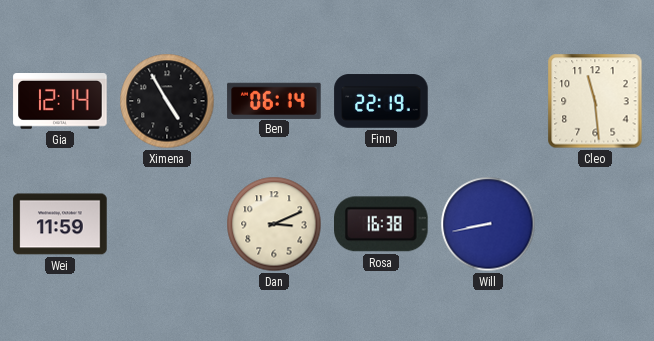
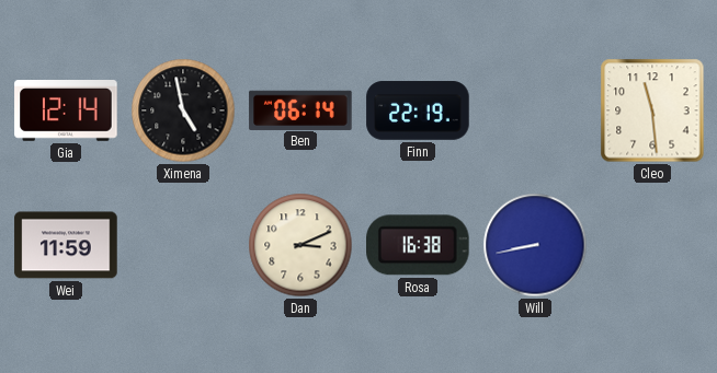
Ximena: 4:55 -> 4:58 (183, 110)
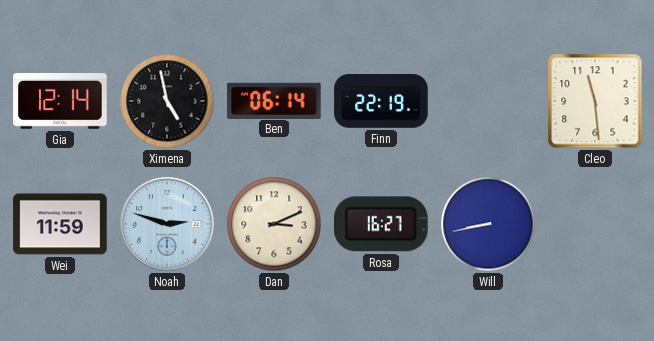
Noah: none -> 2:48 (167, 224)
Rosa: 16:38 -> 16:27 (382, 224)
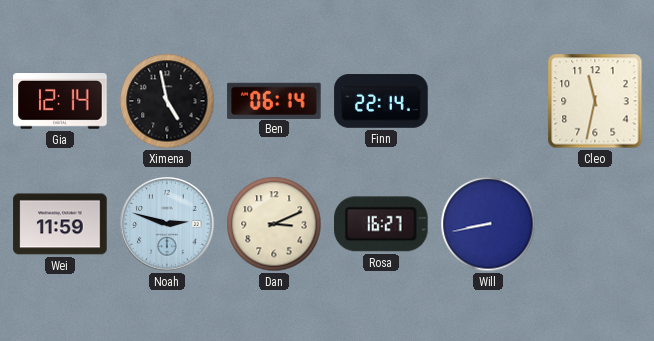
Finn: 22:19 -> 22:14 (381, 101)
Cleo: 11:29 -> 11:32 (595, 101)
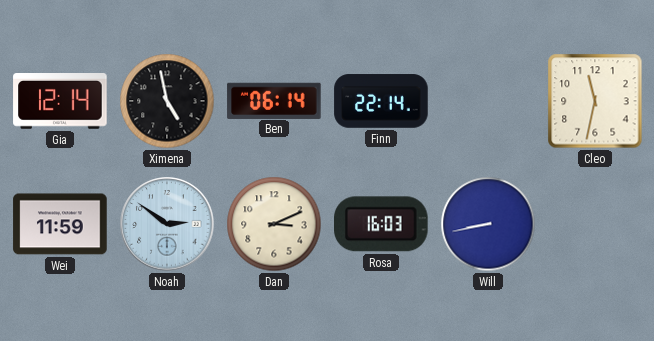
Noah: 2:48 -> 2:51 (167, 224)
Rosa: 16:27 -> 16:03 (382, 224)
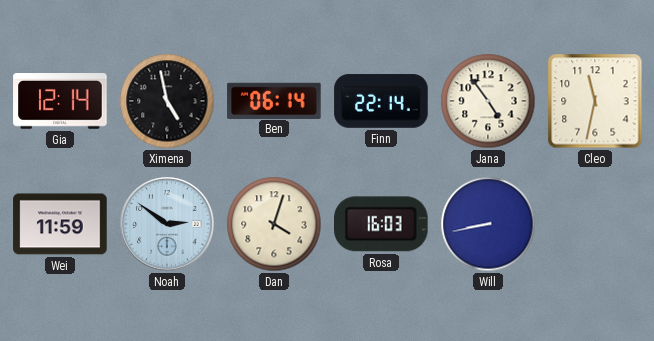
Jana: none -> 4:54 (488, 101)
Dan: 3:11 -> 4:03 (274, 224)
